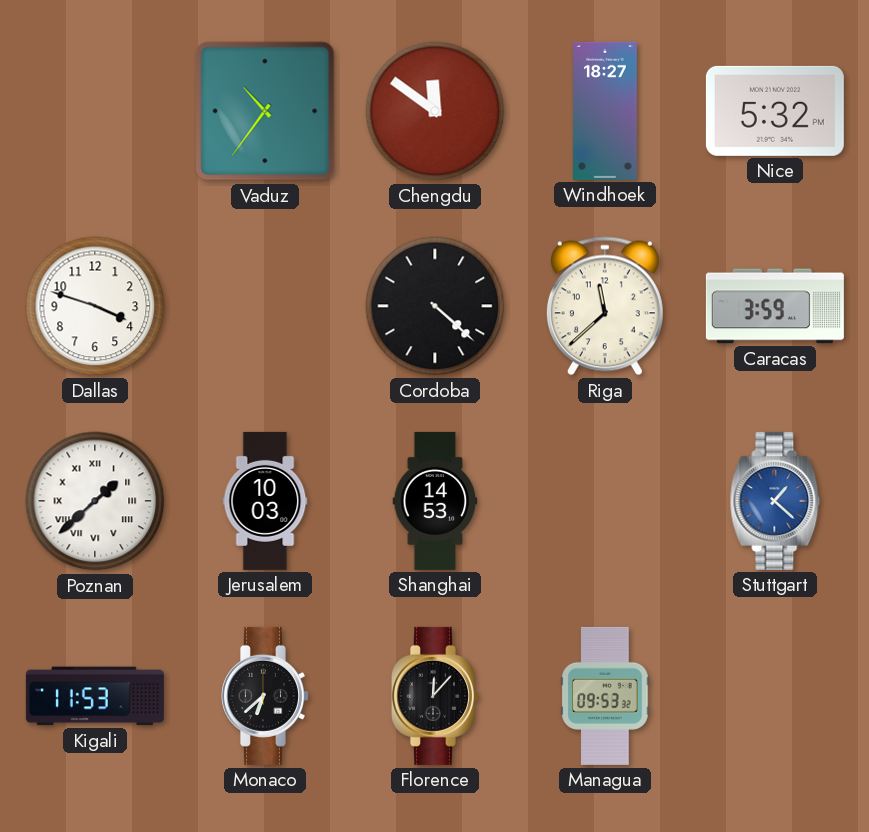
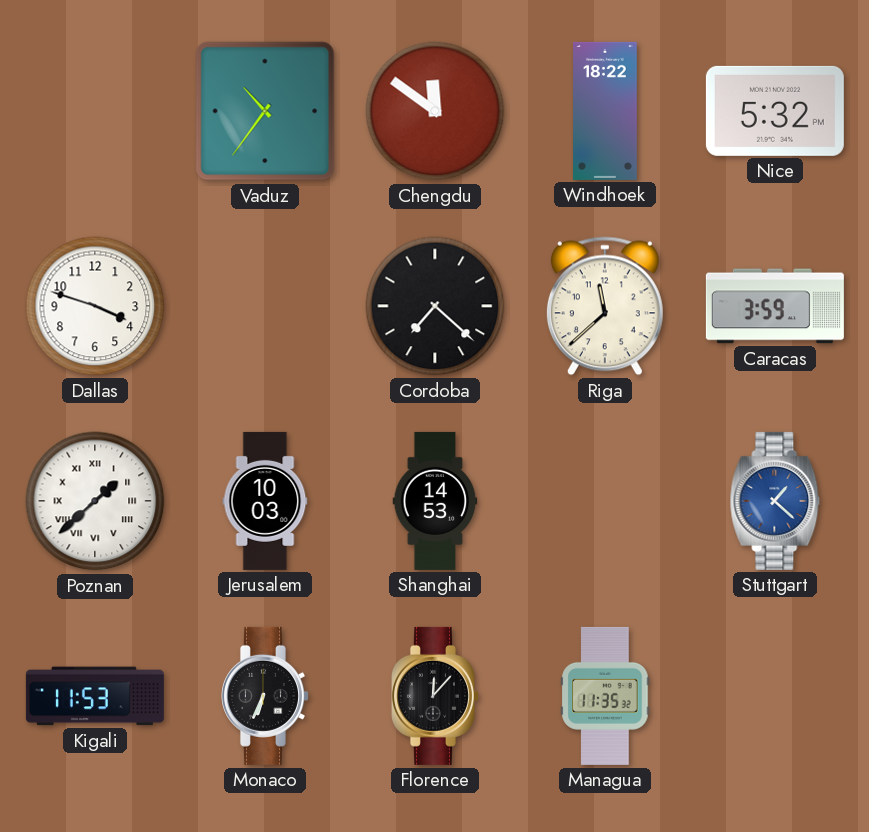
Windhoek: 18:27 -> 18:22 (606, 111)
Cordoba: 4:22 -> 7:22 (435, 306)
Monaco: 6:38 -> 6:34 (266, 696)
Managua: 09:53 -> 11:35 (605, 696)
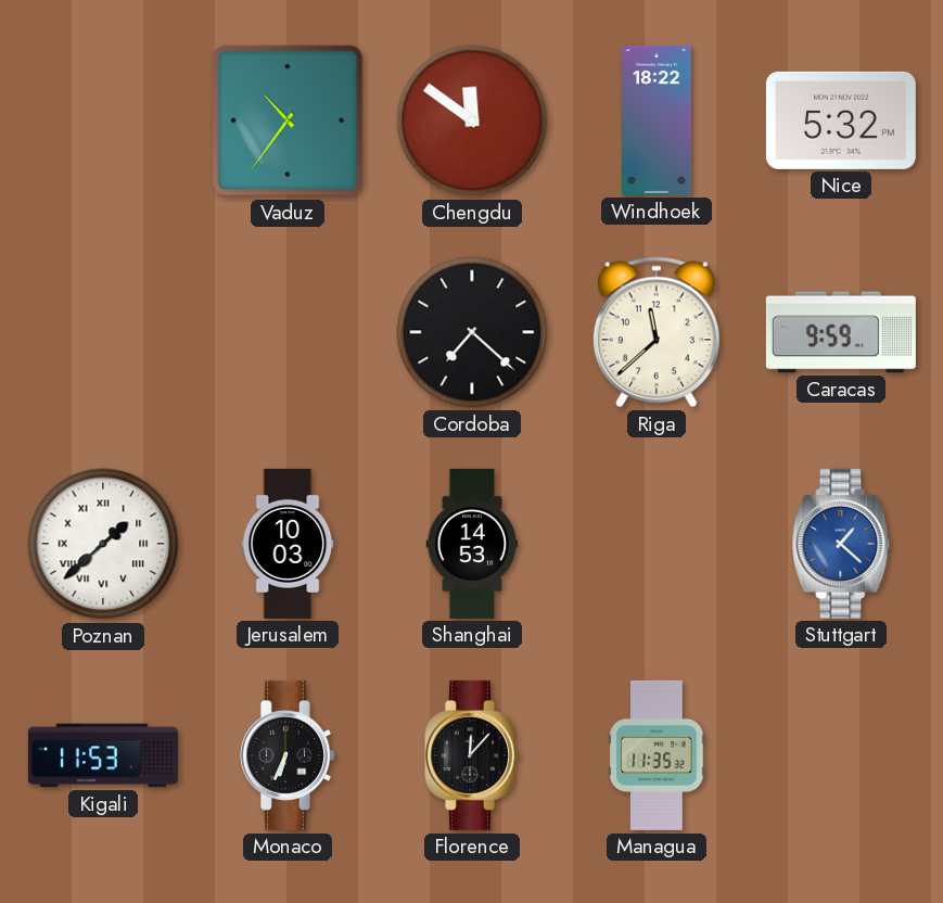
Dallas: 3:48 -> none (95, 306)
Caracas: 3:59 -> 9:59 (841, 332)
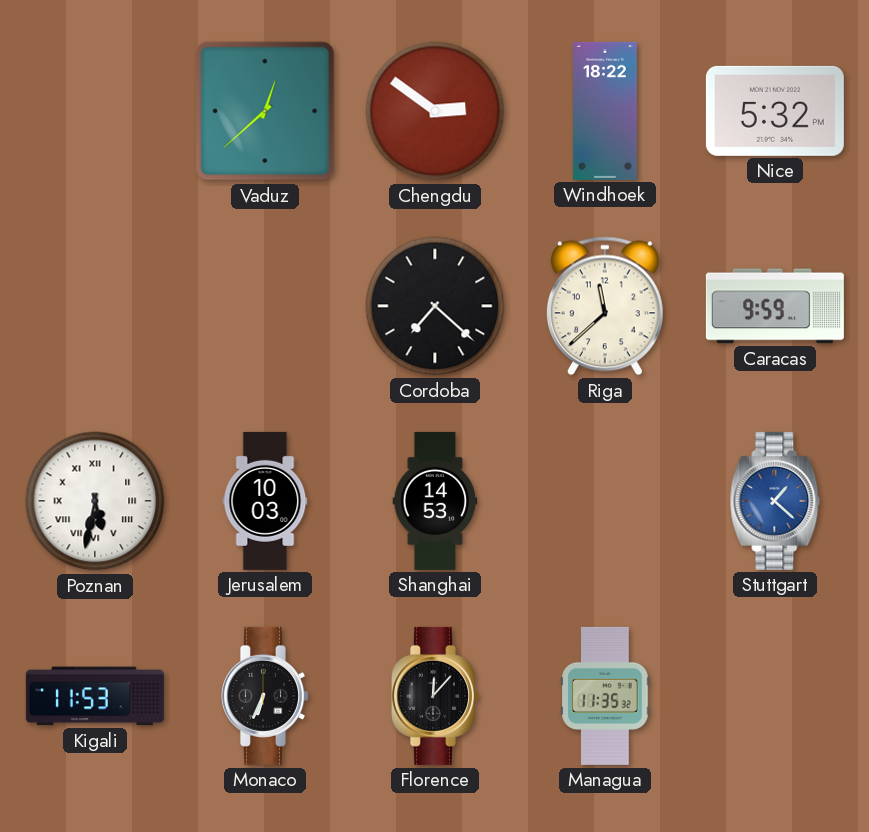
Vaduz: 10:36 -> 12:38 (265, 111)
Chengdu: 11:51 -> 2:51 (435, 111)
Poznan: 1:38 -> 5:32 (95, 501)
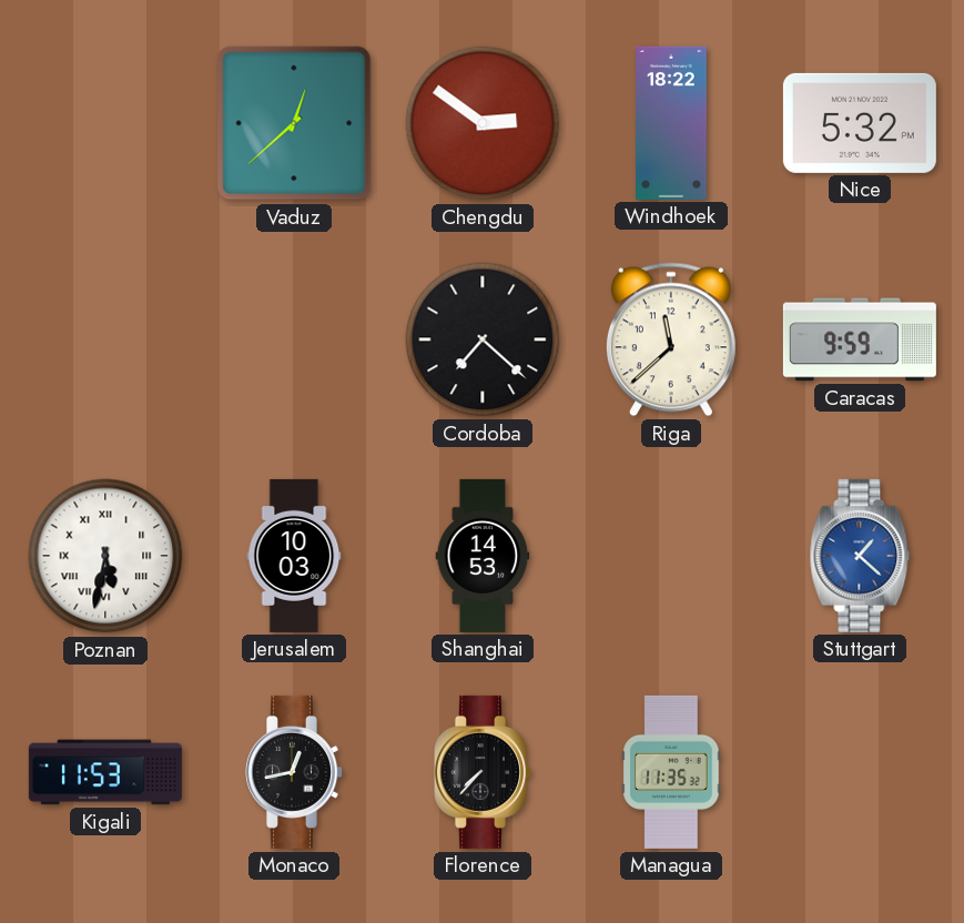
Monaco: 6:34 -> 12:43 (295, 772)
Florence: 12:07 -> 7:37 (484, 772)
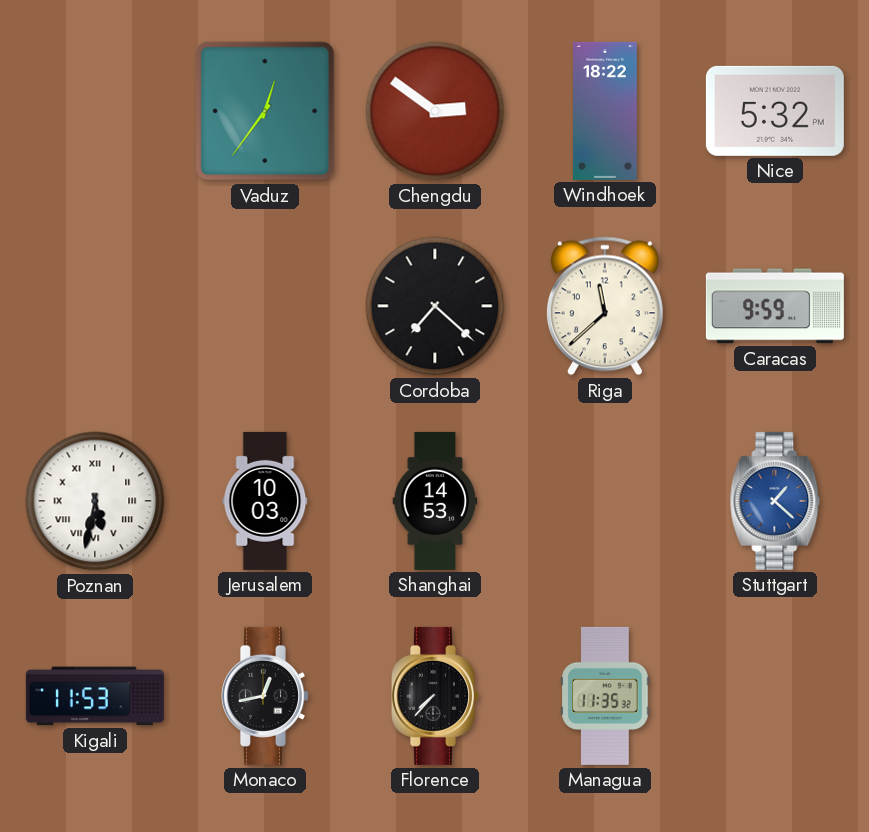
Vaduz: 12:38 -> 12:36 (265, 111)
